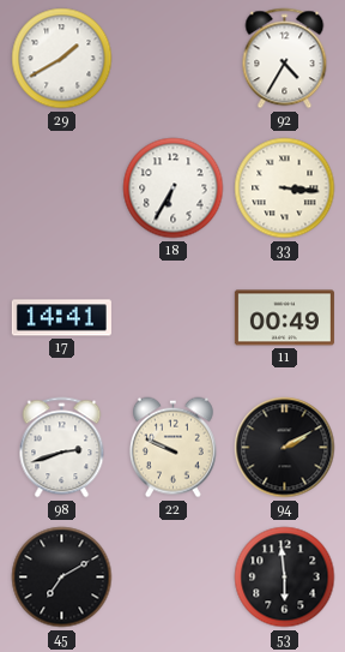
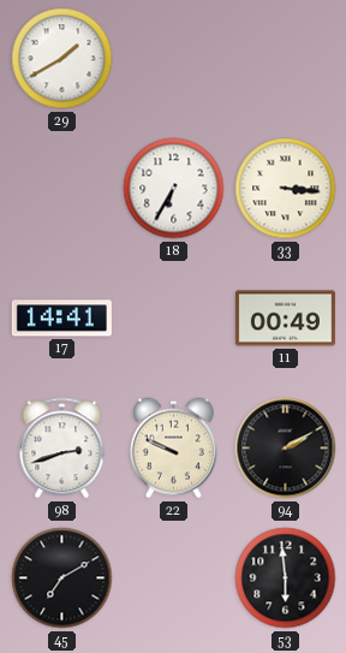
92: 4:35 -> none (285, 59)
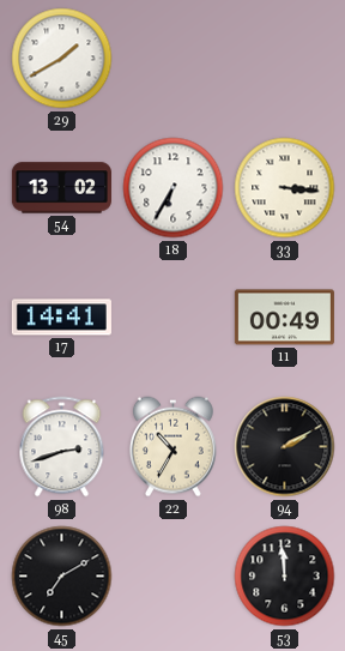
54: none -> 13:02 (61, 188)
22: 9:49 -> 10:35 (172, 447)
53: 5:59 -> 11:59 (285, 577)
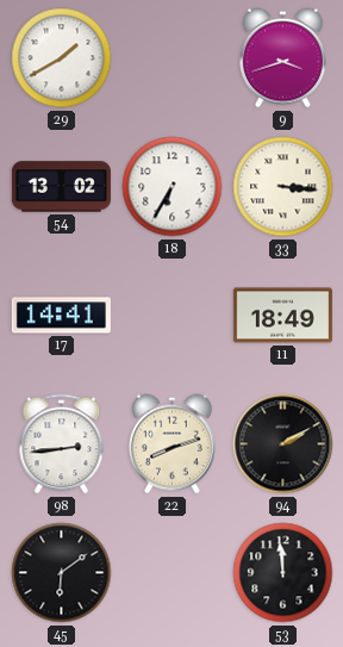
9: none -> 3:42 (282, 58)
11: 00:49 -> 18:49 (282, 316)
98: 2:42 -> 2:44 (62, 444)
22: 10:35 -> 8:12 (171, 444)
45: 7:10 -> 6:09 (62, 573)
